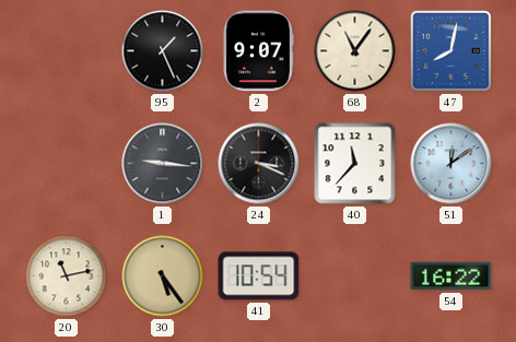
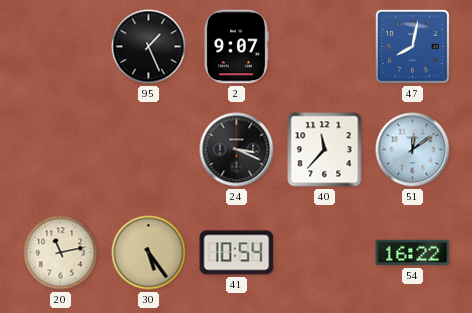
68: 11:06 -> none (355, 51)
1: 9:16 -> none (163, 164)
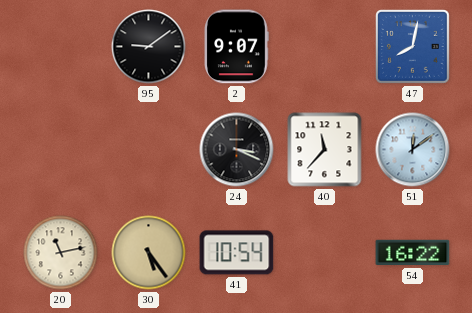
95: 1:26 -> 9:09 (149, 47)
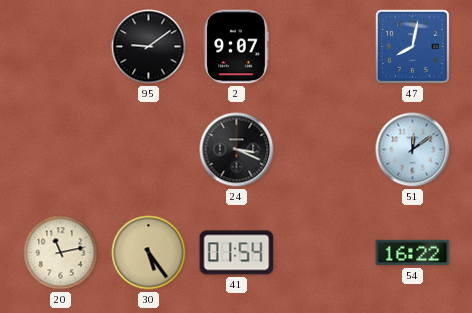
40: 11:37 -> none (325, 150)
41: 10:54 -> 01:54 (237, 253)
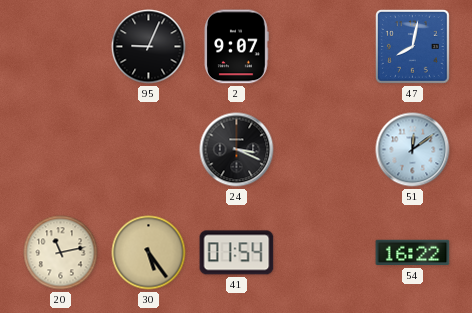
95: 9:09 -> 9:04 (149, 47)
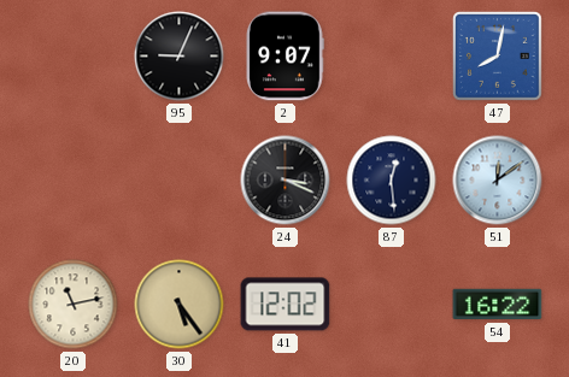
87: none -> 12:29 (392, 181)
41: 01:54 -> 12:02 (286, 305)
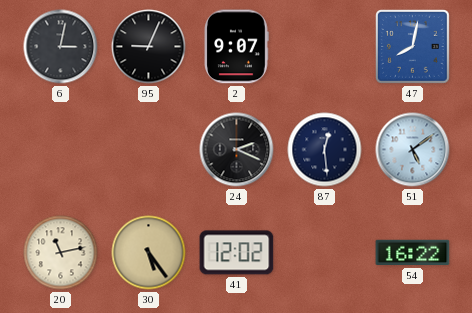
6: none -> 3:02 (61, 47)
24: 3:19 -> 2:19 (237, 150)
51: 12:09 -> 5:09 (413, 150)
